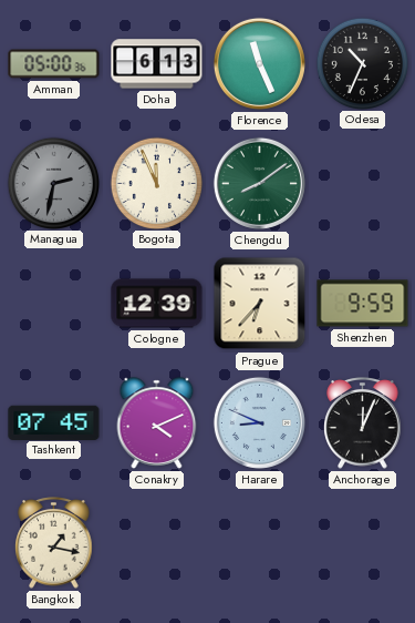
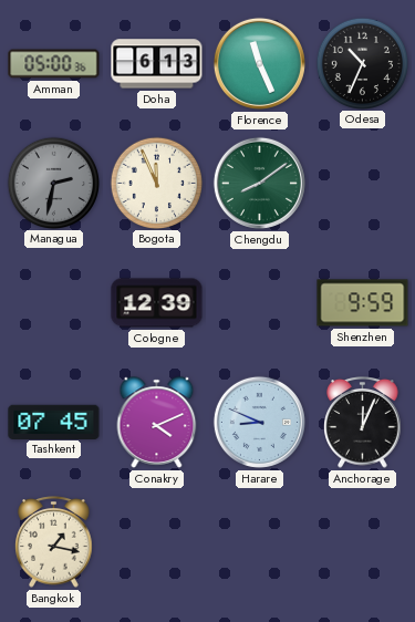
Prague: 6:37 -> none (260, 304)
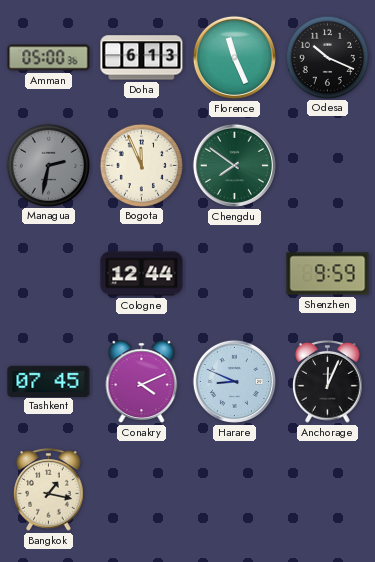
Odesa: 10:34 -> 10:19 (327, 57)
Chengdu: 8:09 -> 7:51 (234, 165)
Cologne: 12:39 -> 12:44 (142, 274)
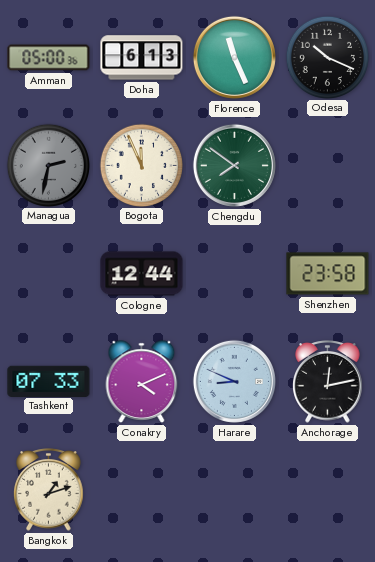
Shenzhen: 9:59 -> 23:58 (328, 274)
Tashkent: 07:45 -> 07:33 (49, 381)
Anchorage: 12:04 -> 12:13 (328, 382)
Bangkok: 1:17 -> 1:12 (49, 490)
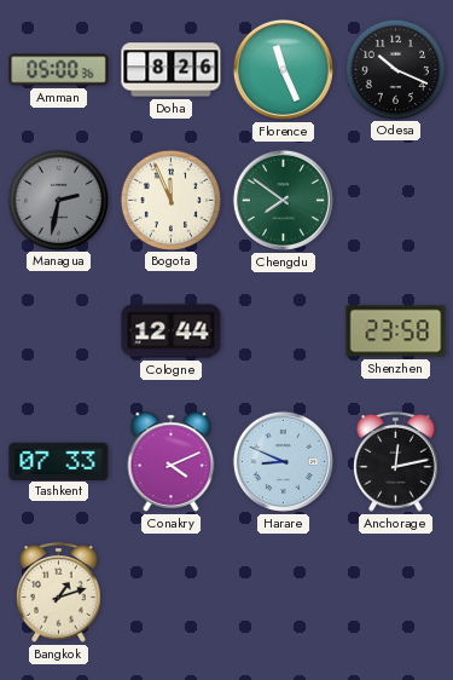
Doha: 6:13 -> 8:26 (172, 70)
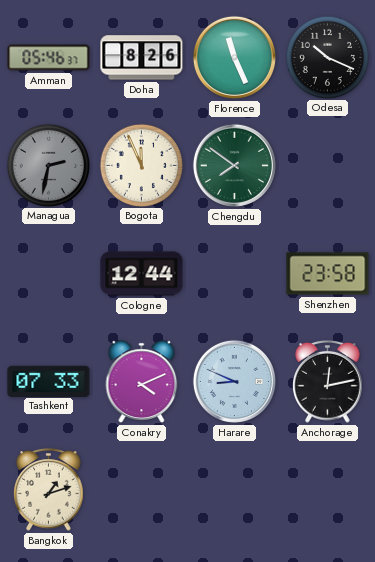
Amman: 05:00 -> 05:46 (49, 58)
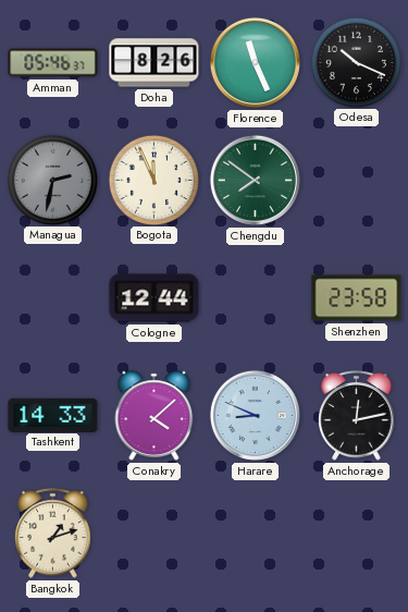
Tashkent: 07:33 -> 14:33 (53, 415)
Conakry: 4:11 -> 4:08 (154, 416)
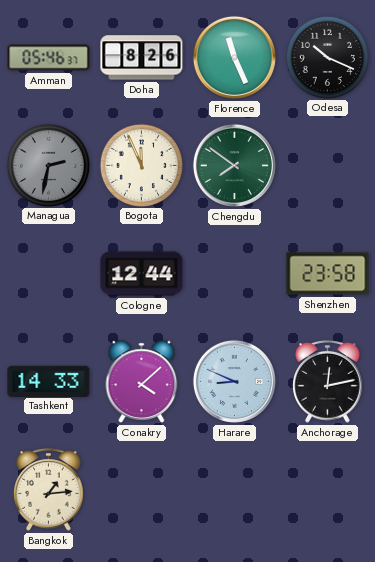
Bangkok: 1:12 -> 1:14 (49, 490)
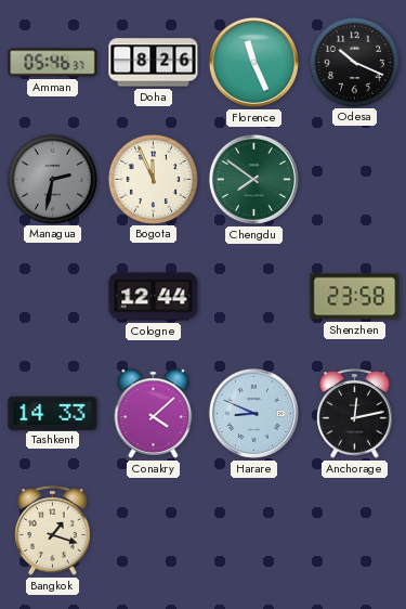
Bangkok: 1:14 -> 1:18 (53, 531)
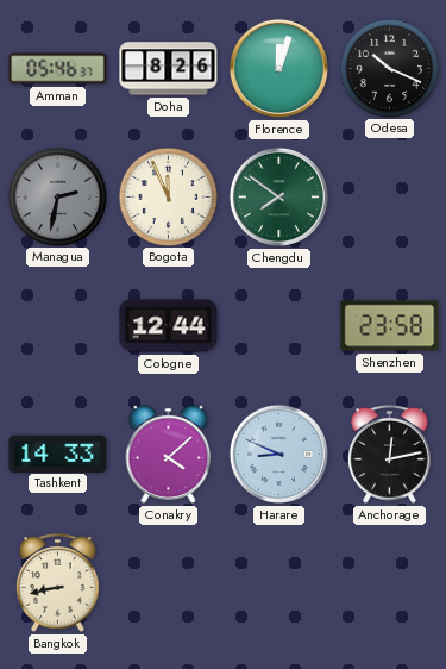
Florence: 11:26 -> 12:03 (278, 68)
Bangkok: 1:18 -> 8:43 (58, 583)
